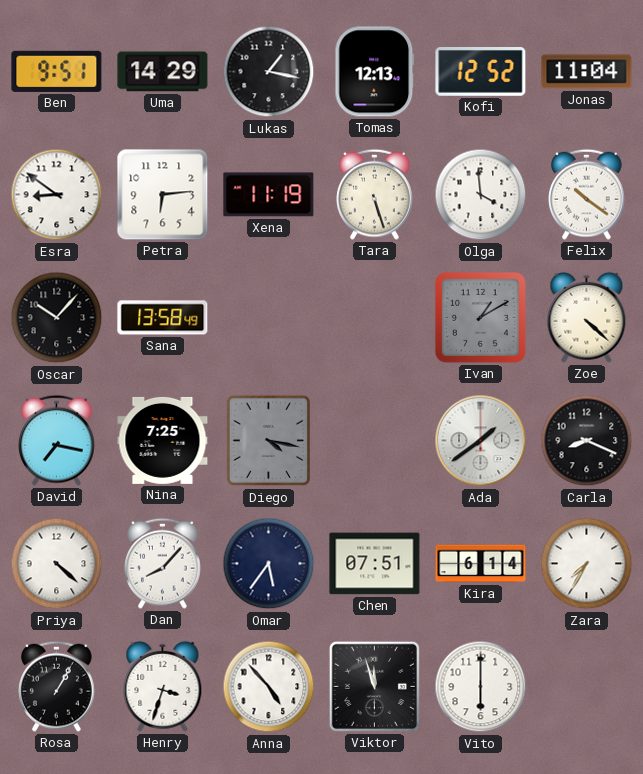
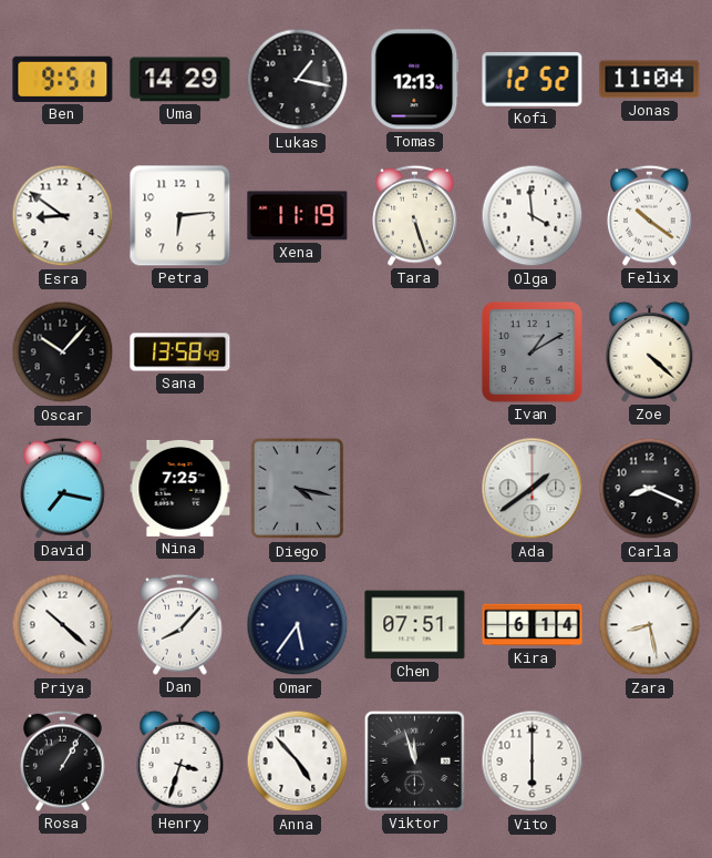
Priya: 4:22 -> 10:22 (63, 625)
Zara: 7:35 -> 8:28 (650, 625)
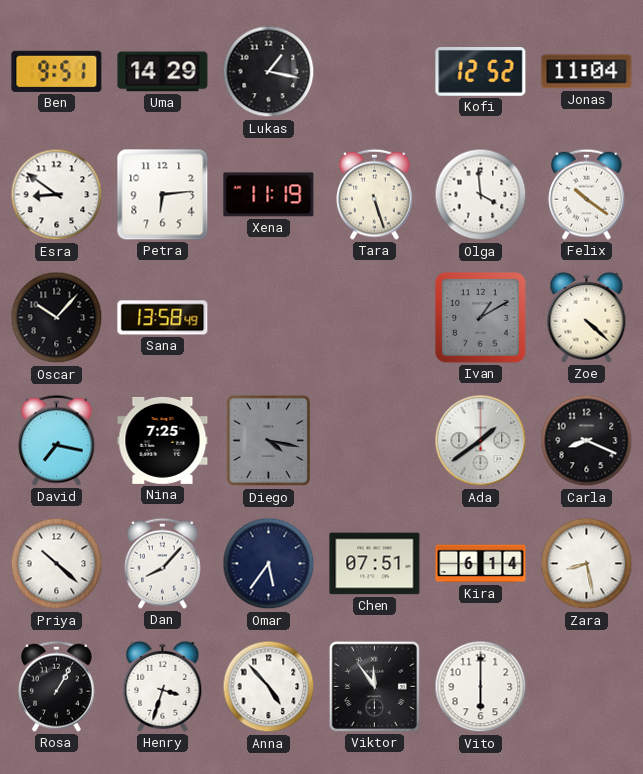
Tomas: 12:13 -> none (415, 80)
Viktor: 11:57 -> 11:54 (374, 686)
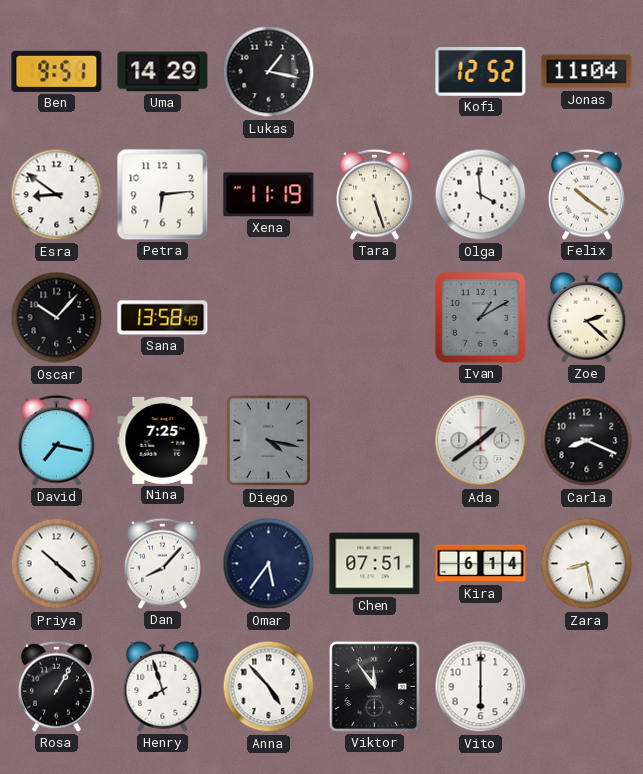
Zoe: 4:22 -> 2:22 (587, 317)
Henry: 3:33 -> 7:57 (163, 686)
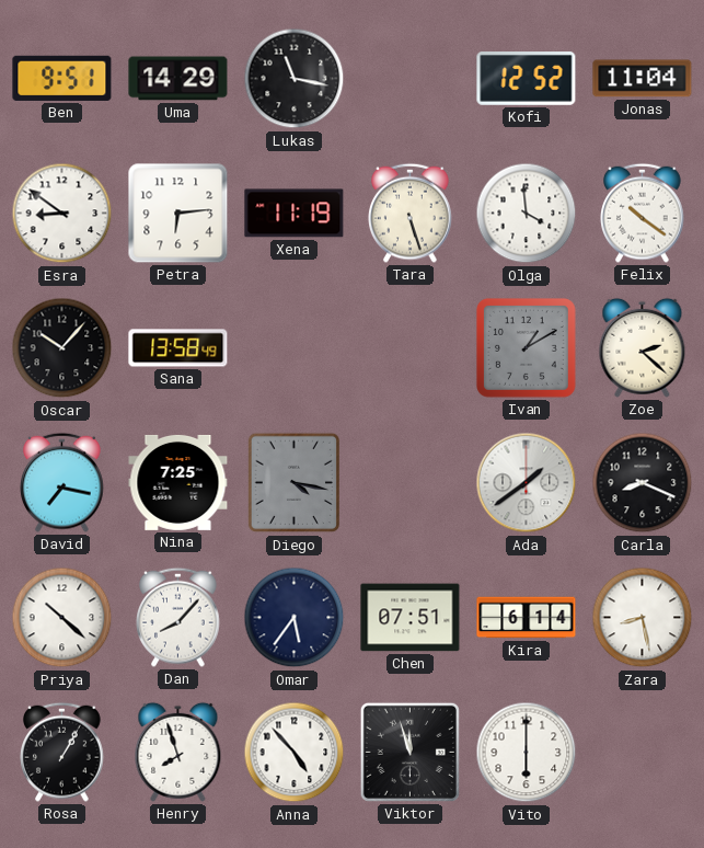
Lukas: 1:17 -> 11:17 (295, 79)
Viktor: 11:54 -> 11:57 (409, 752)
